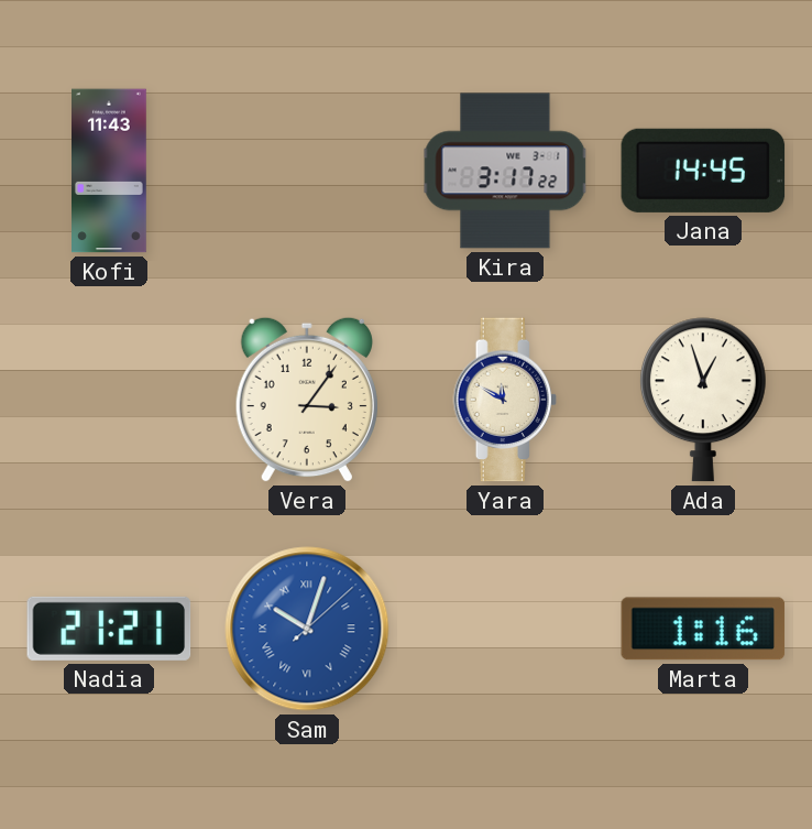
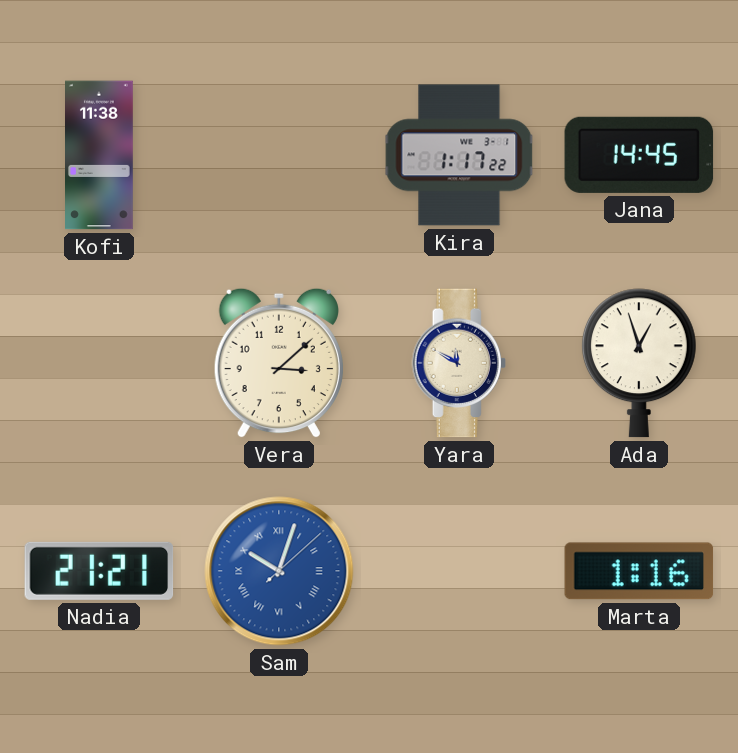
Kofi: 11:43 -> 11:38 (100, 155)
Kira: 3:17 -> 1:17 (459, 155)
Vera: 3:06 -> 3:08 (279, 363)
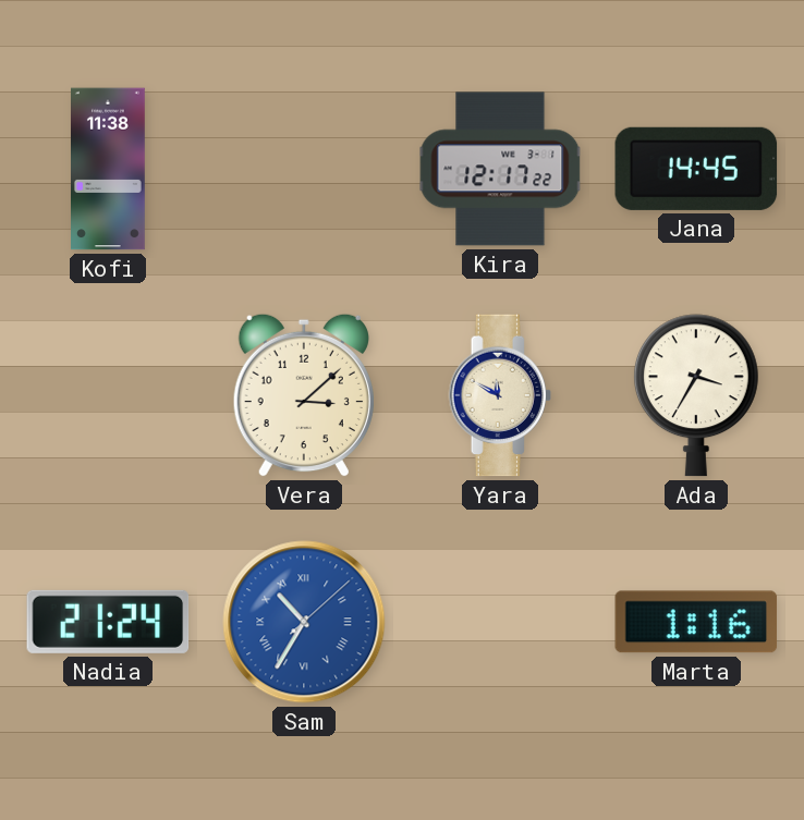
Kira: 1:17 -> 12:17 (500, 169)
Ada: 12:57 -> 3:35 (696, 395)
Nadia: 21:21 -> 21:24 (108, 622)
Sam: 10:03 -> 10:35 (304, 622)
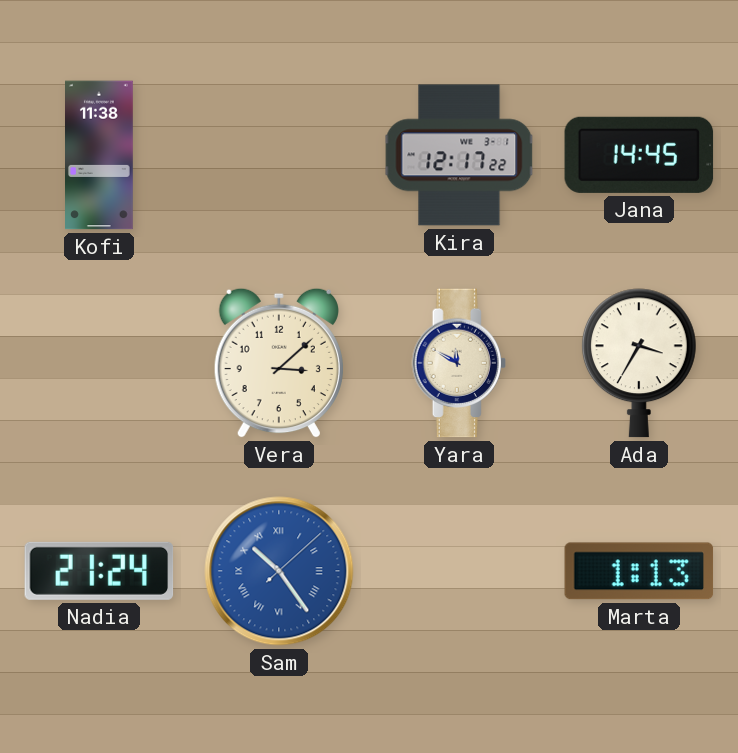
Sam: 10:35 -> 10:24 (279, 571)
Marta: 1:16 -> 1:13 (639, 571)
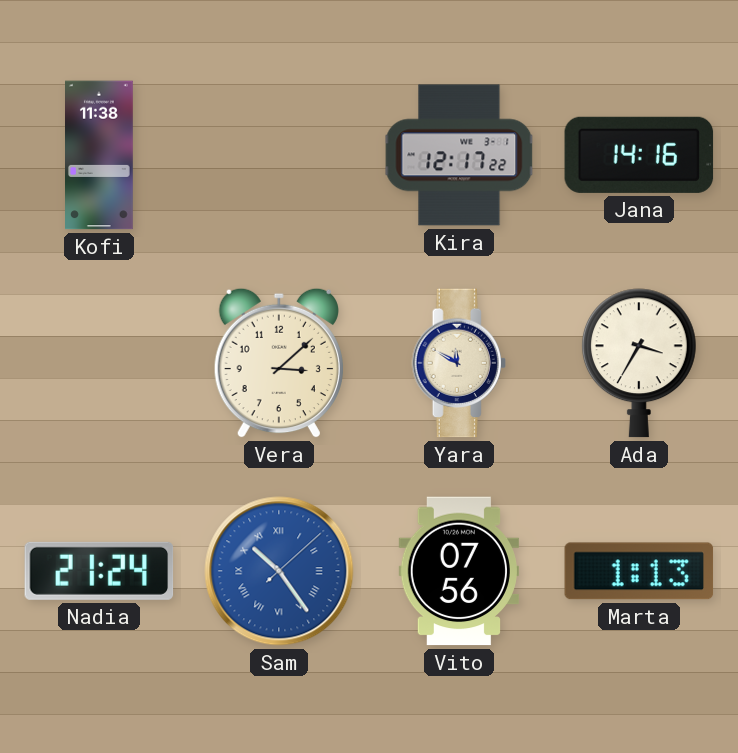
Jana: 14:45 -> 14:16 (639, 155)
Vito: none -> 07:56 (459, 571)
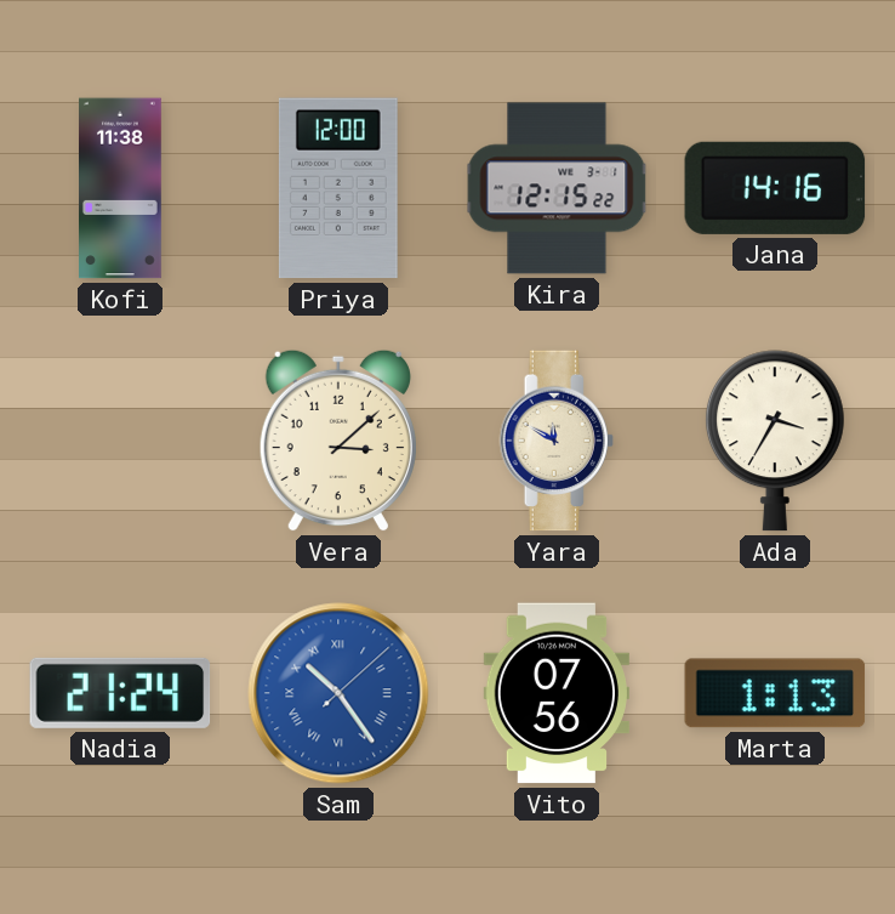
Priya: none -> 12:00 (338, 188)
Kira: 12:17 -> 12:15 (557, 188)
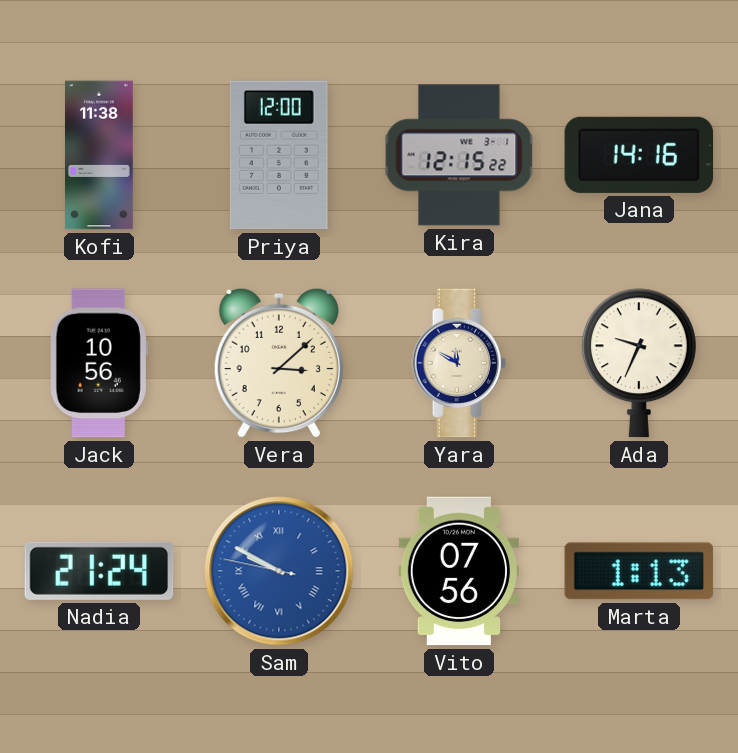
Jack: none -> 10:56 (99, 363)
Ada: 3:35 -> 9:34 (639, 363)
Sam: 10:24 -> 9:49 (279, 571)
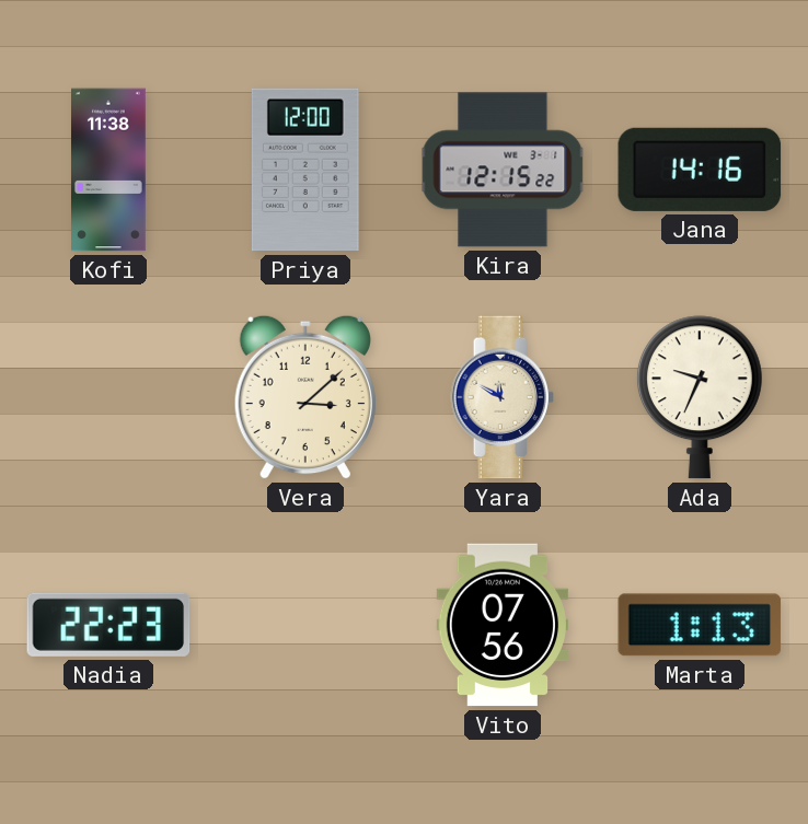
Jack: 10:56 -> none (99, 363)
Nadia: 21:24 -> 22:23 (108, 625)
Sam: 9:49 -> none (279, 571)
